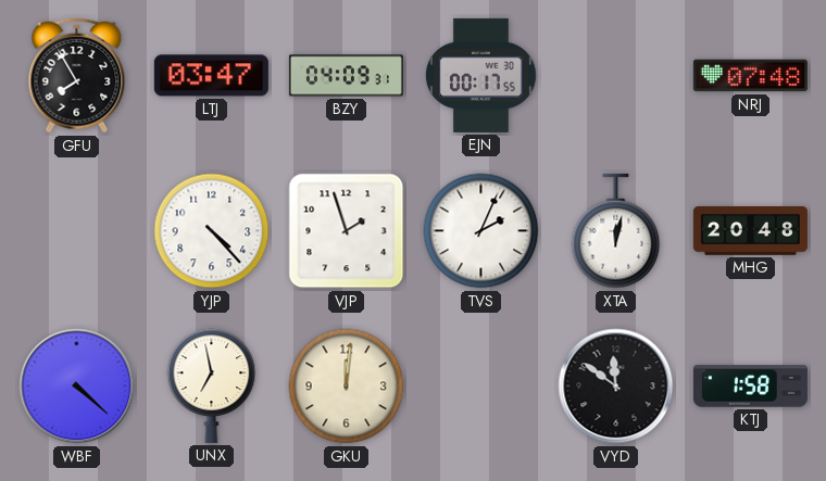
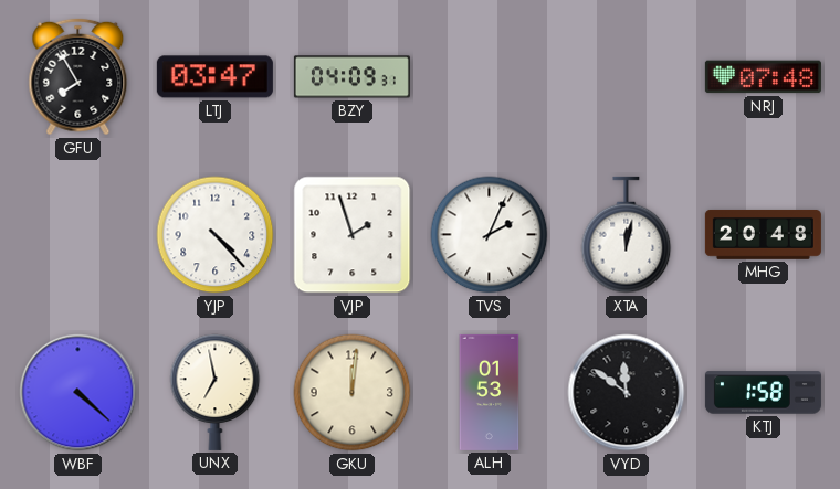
EJN: 00:17 -> none (481, 75)
ALH: none -> 01:53 (490, 392)
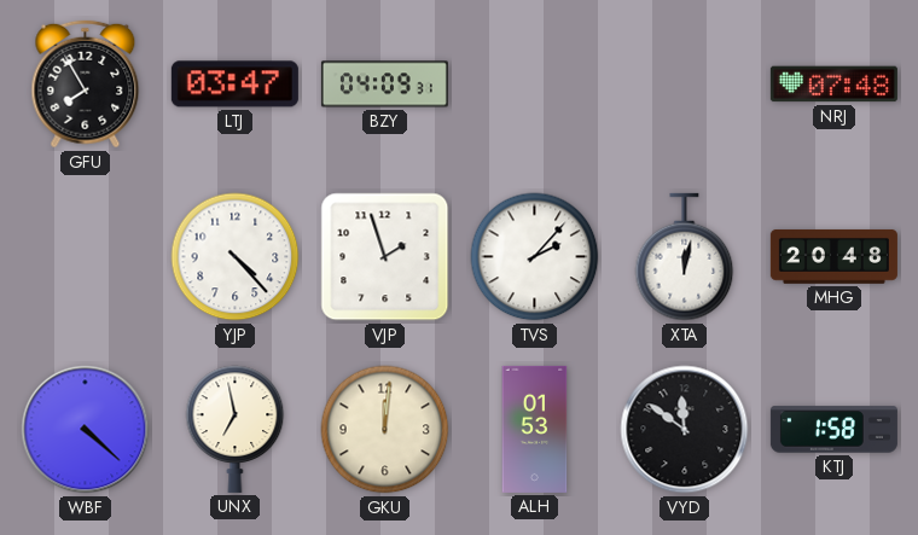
TVS: 2:04 -> 2:07 (535, 257)
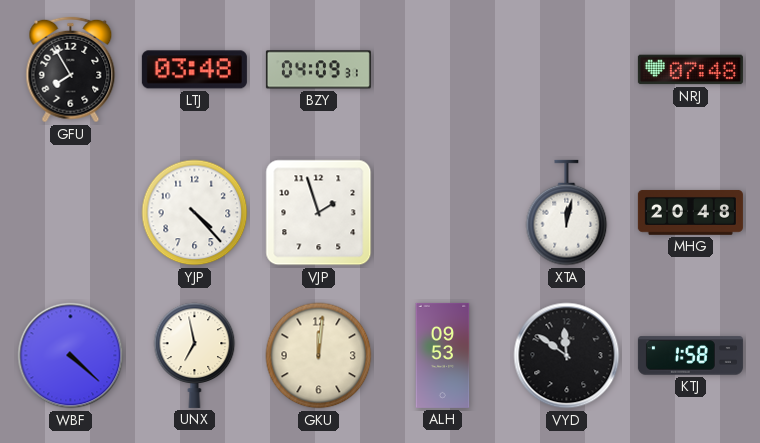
LTJ: 03:47 -> 03:48 (194, 70)
TVS: 2:07 -> none (535, 257)
ALH: 01:53 -> 09:53 (443, 355)
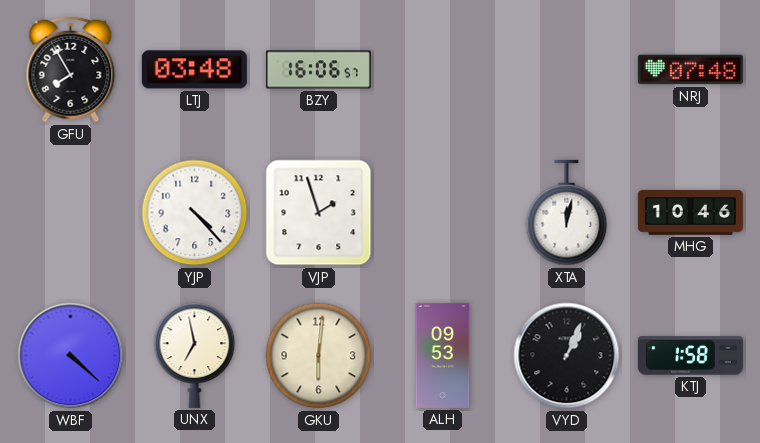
BZY: 04:09 -> 16:06 (318, 70)
MHG: 20:48 -> 10:46 (690, 213)
GKU: 12:01 -> 6:01 (319, 356)
VYD: 11:51 -> 1:04 (567, 356)
